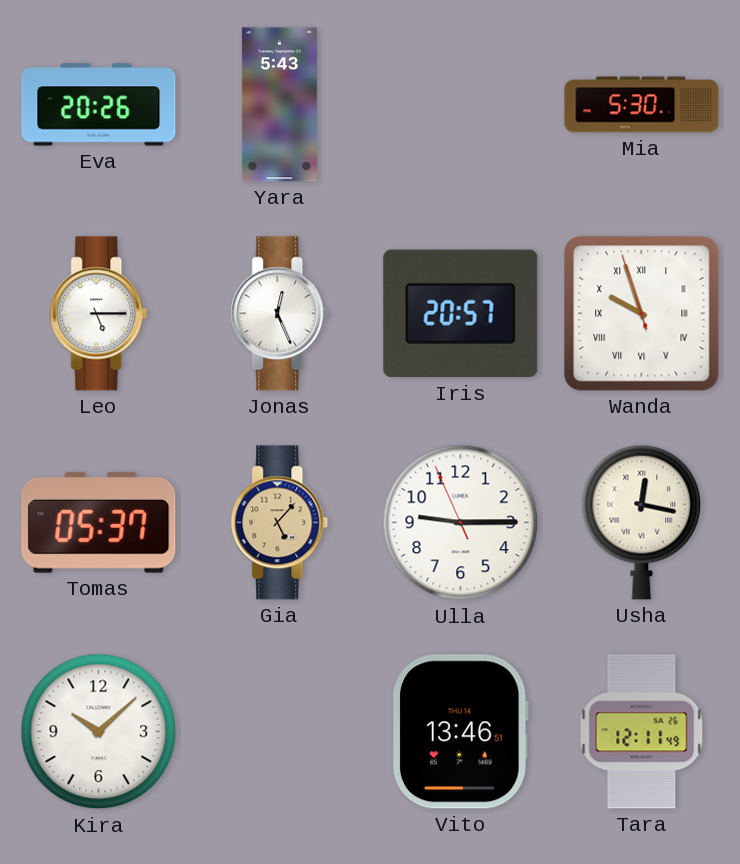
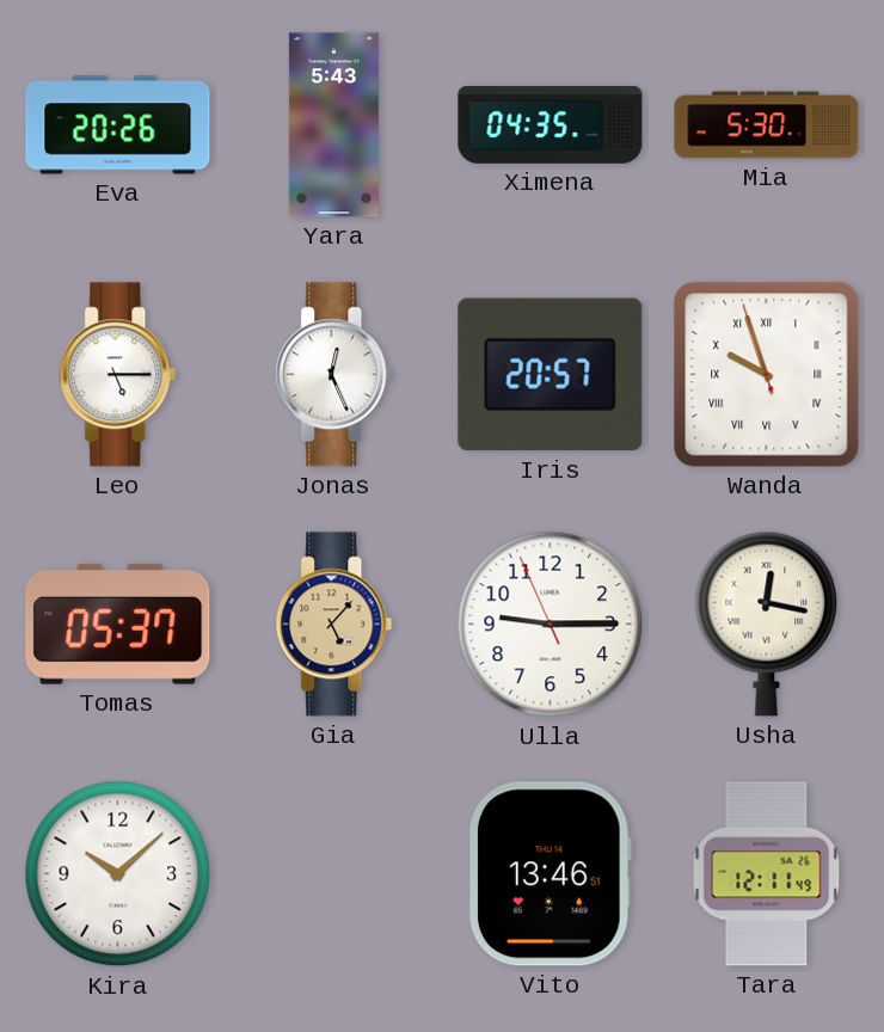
Ximena: none -> 04:35 (551, 124)
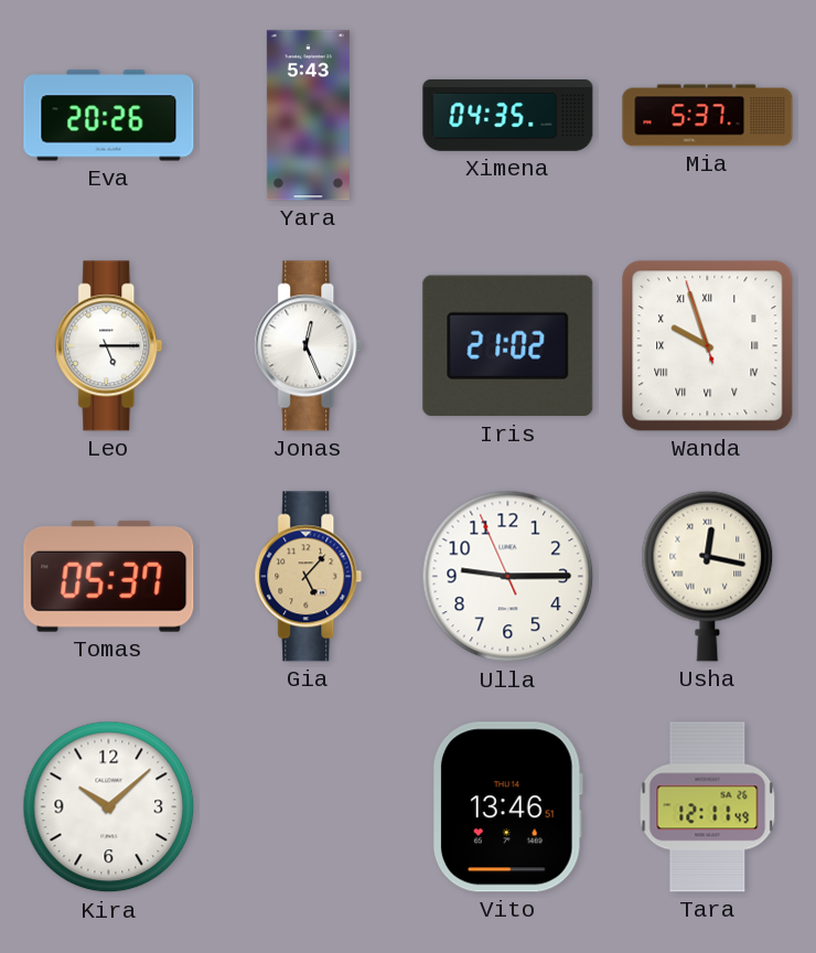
Mia: 5:30 -> 5:37 (708, 116)
Iris: 20:57 -> 21:02 (508, 346)
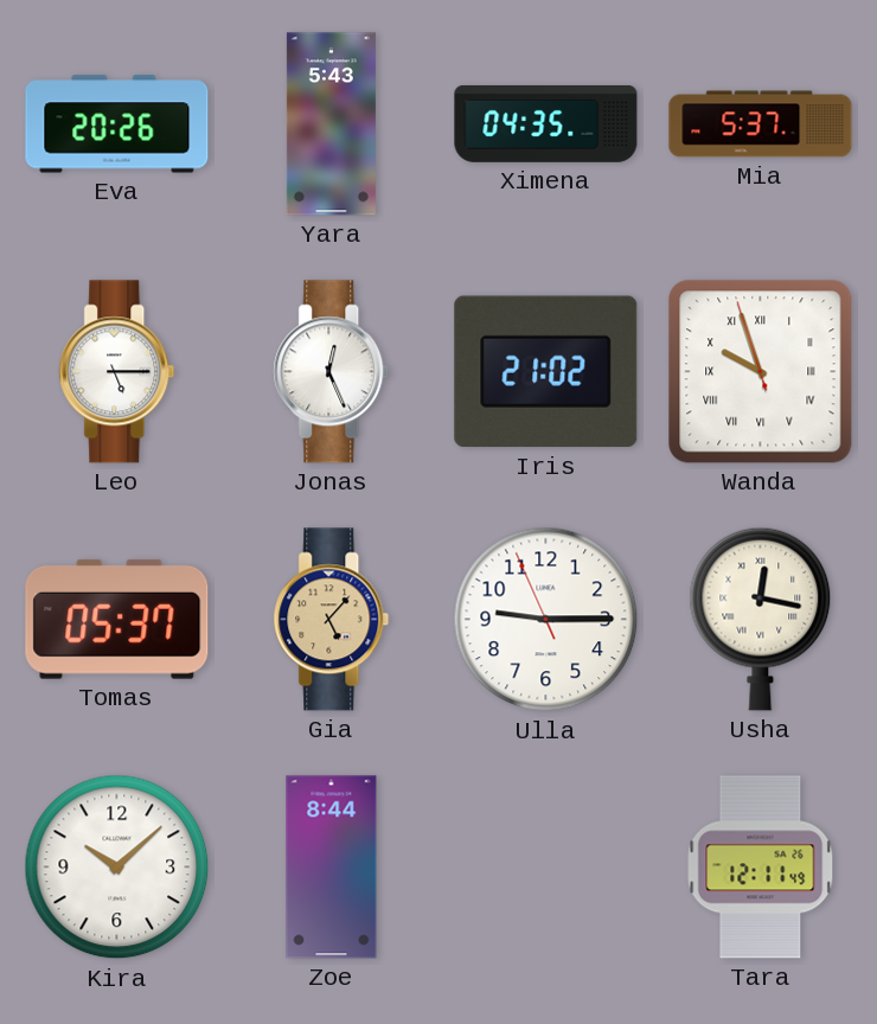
Zoe: none -> 8:44 (332, 868)
Vito: 13:46 -> none (507, 807)
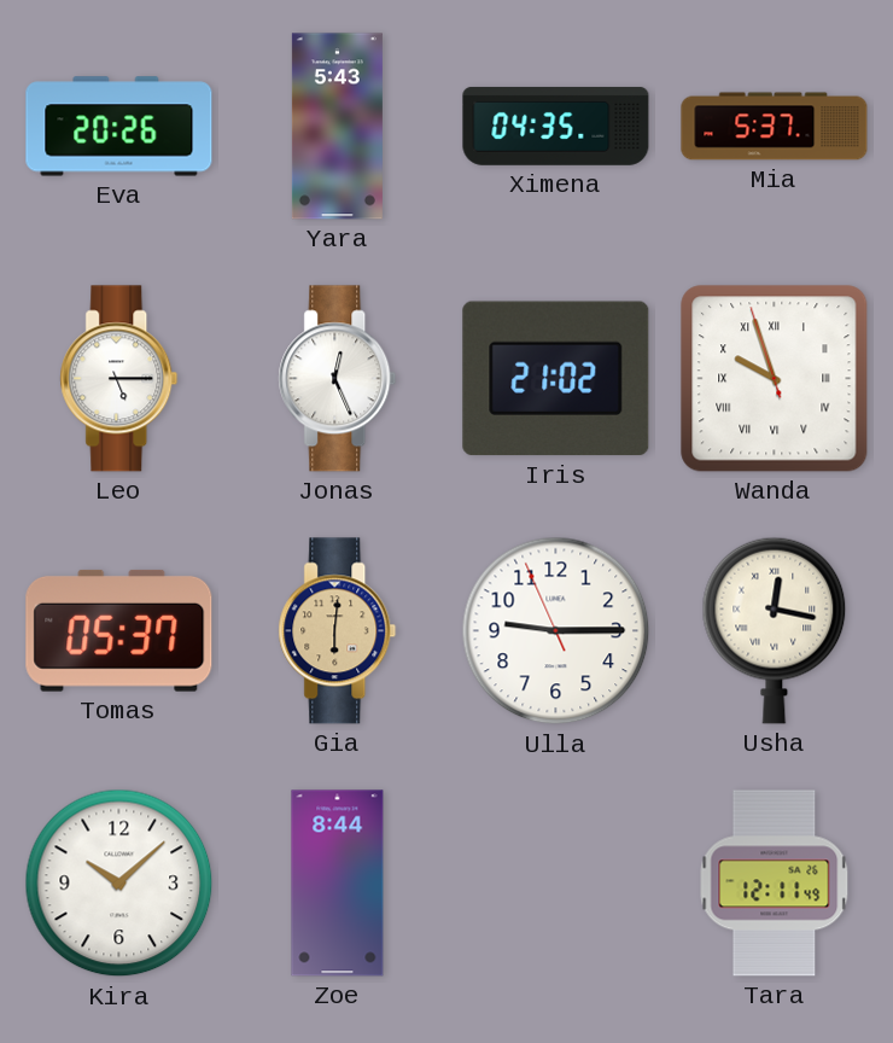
Gia: 5:07 -> 6:01 (338, 631)
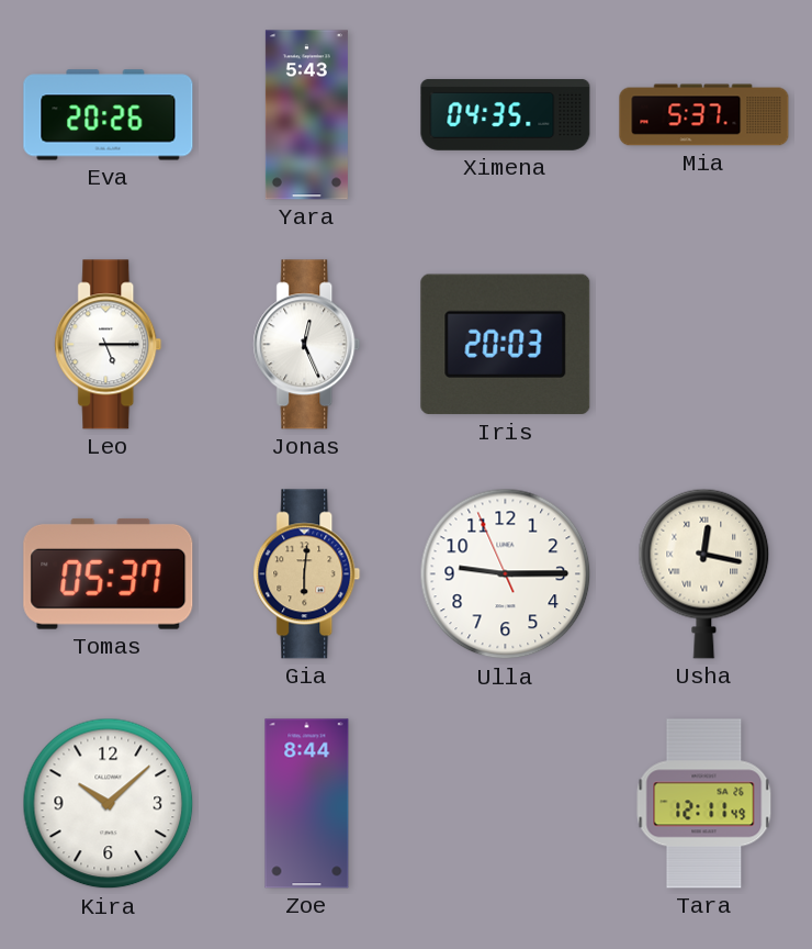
Iris: 21:02 -> 20:03 (506, 345)
Wanda: 9:56 -> none (775, 379)
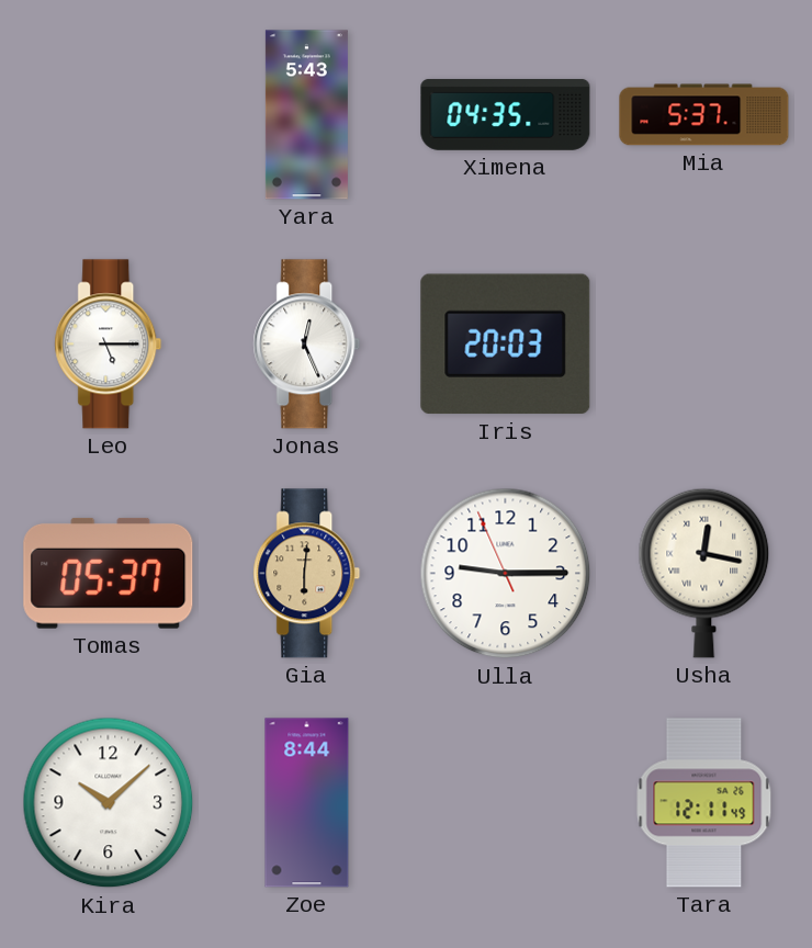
Eva: 20:26 -> none (109, 115)
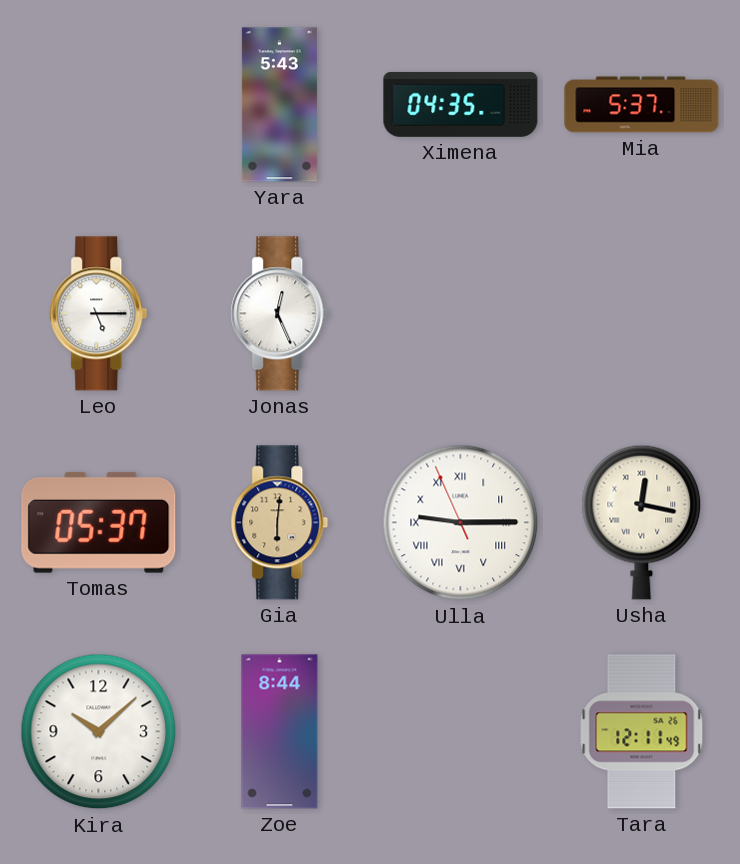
Iris: 20:03 -> none (506, 345)
Ulla numerals: Arabic -> Roman (461, 523)
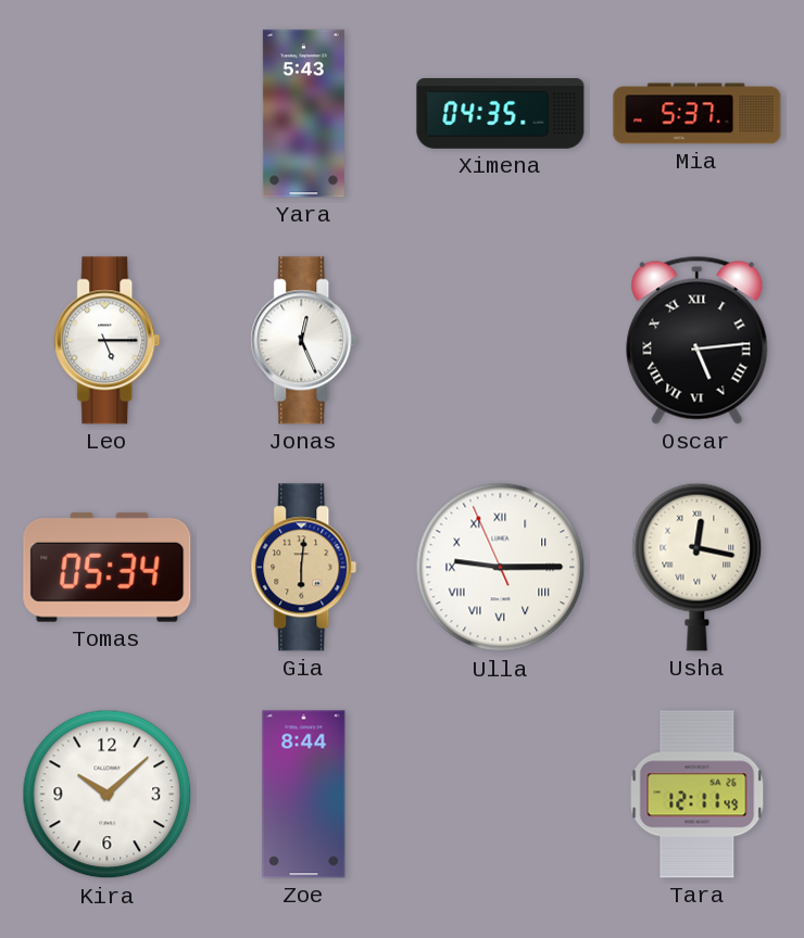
Oscar: none -> 5:14 (698, 340)
Tomas: 05:37 -> 05:34 (108, 567)
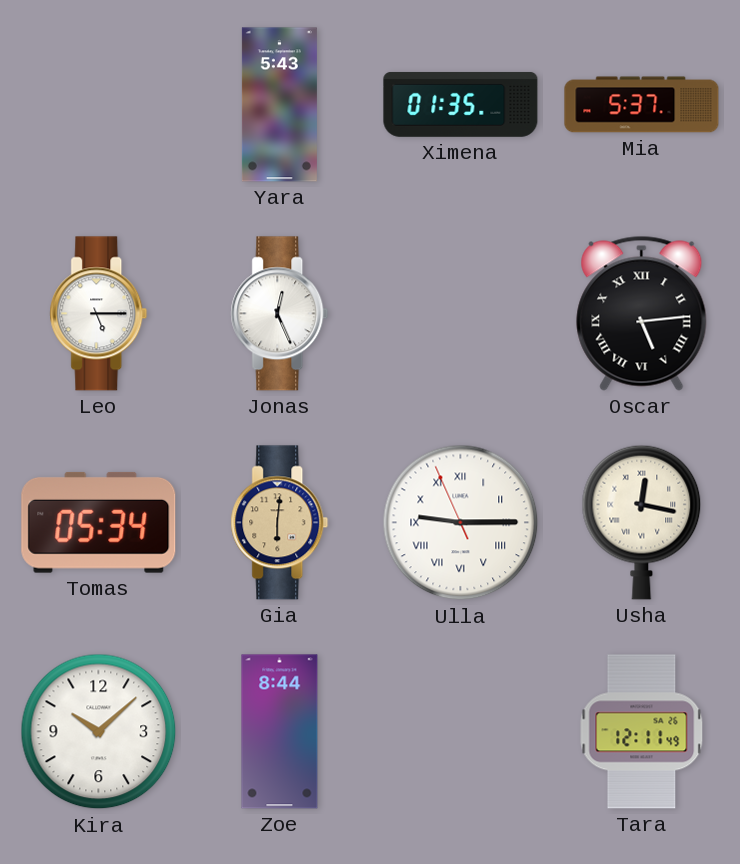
Ximena: 04:35 -> 01:35 (461, 104)
